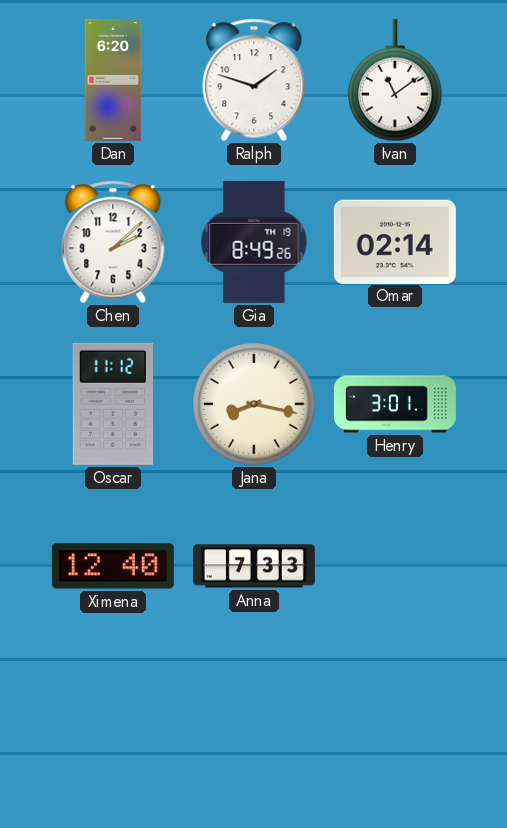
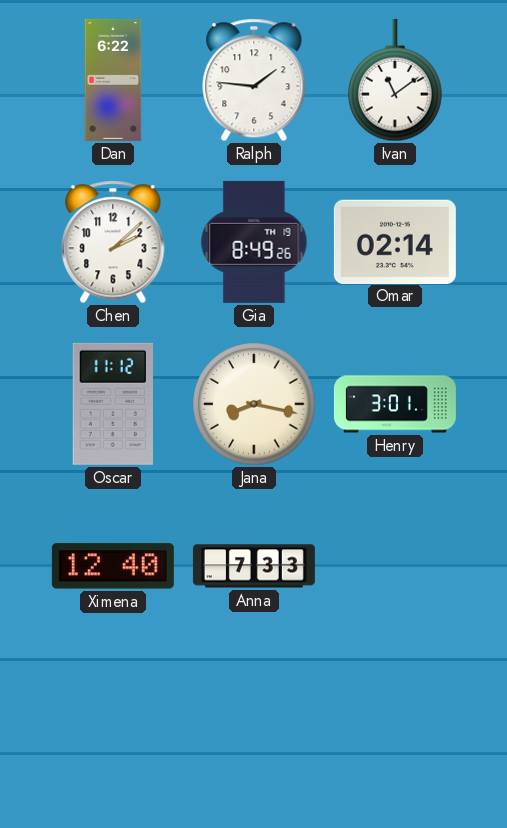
Dan: 6:20 -> 6:22 (113, 80)
Ralph: 1:48 -> 1:46 (254, 80)
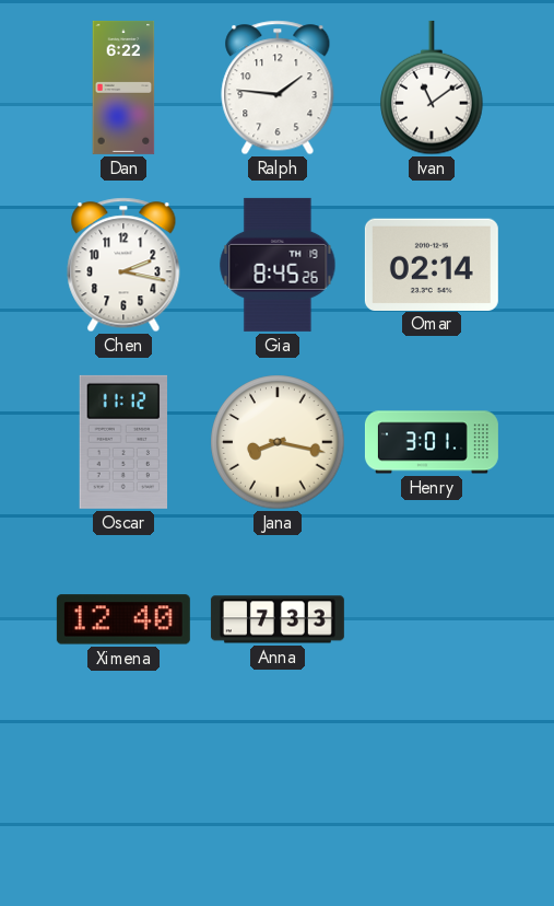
Chen: 2:08 -> 2:17 (123, 265)
Gia: 8:49 -> 8:45 (278, 265)
